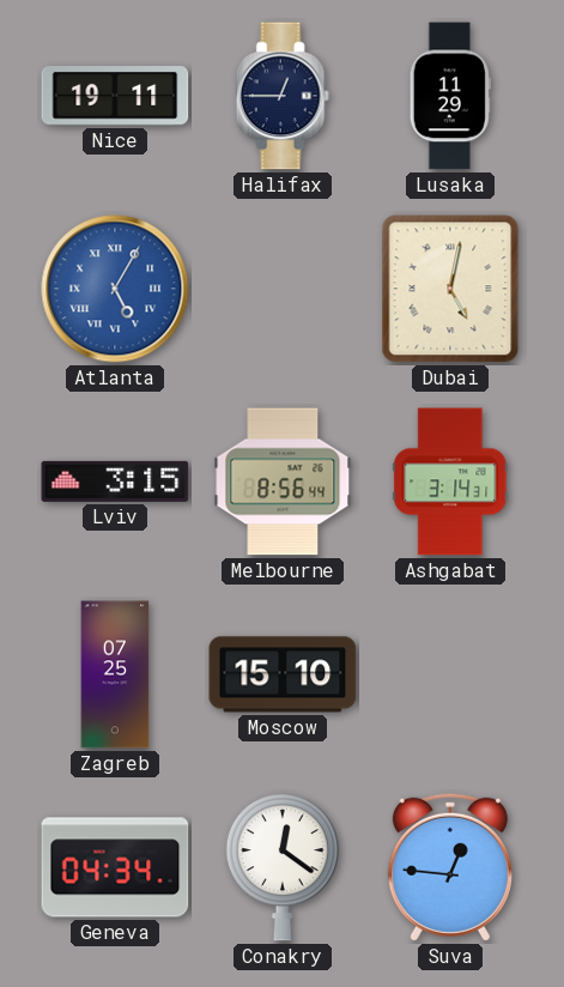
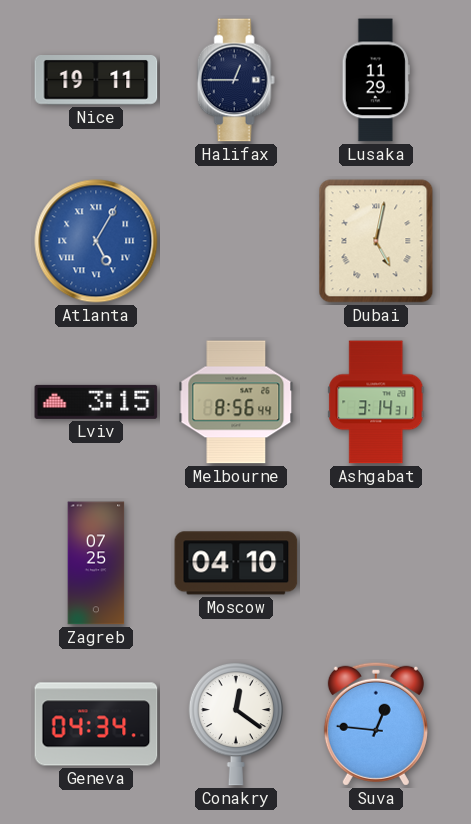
Moscow: 15:10 -> 04:10 (236, 563)
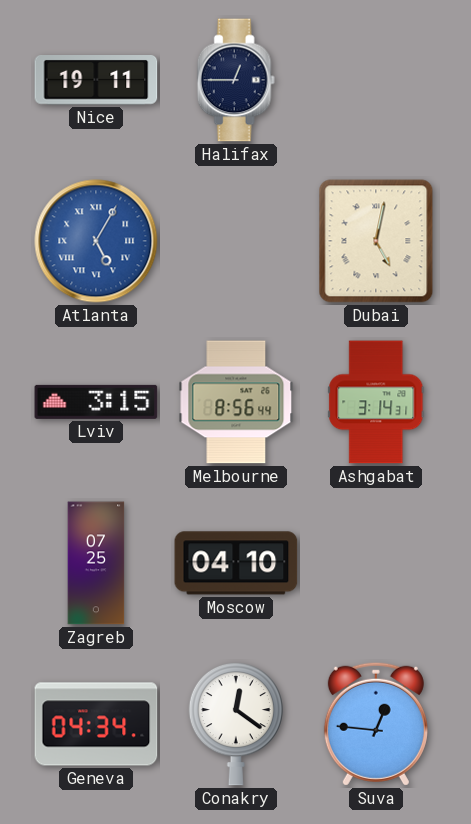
Lusaka: 11:29 -> none (376, 80)
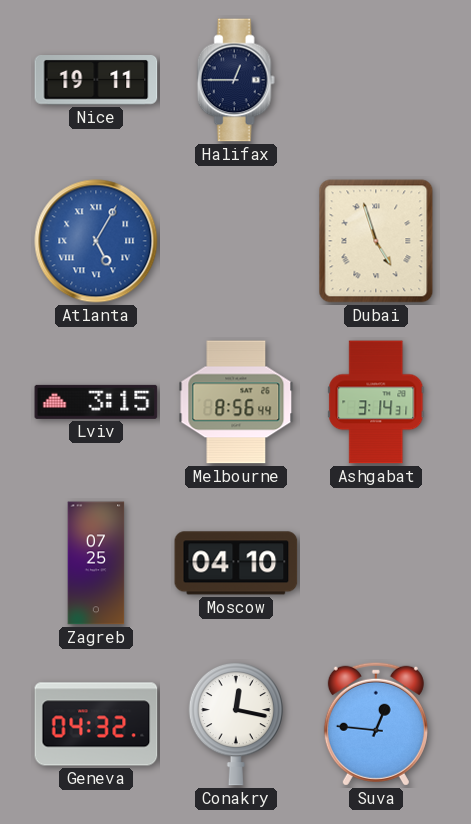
Dubai: 5:02 -> 4:57 (376, 241)
Geneva: 04:34 -> 04:32 (96, 724)
Conakry: 12:21 -> 12:17 (236, 724)
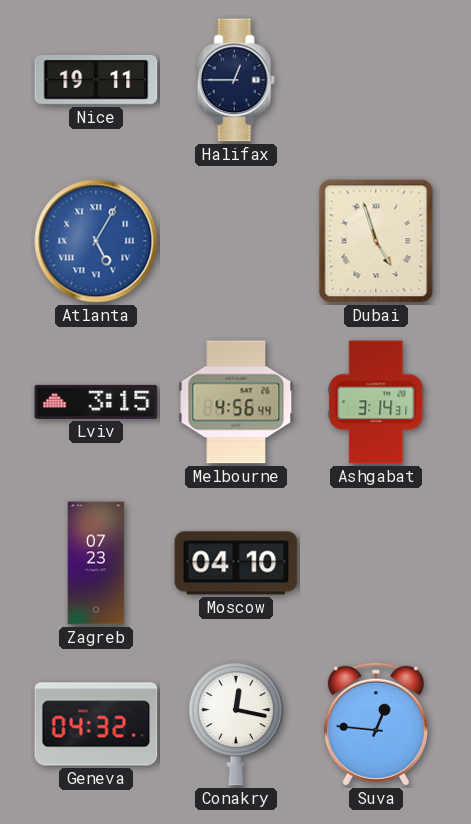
Melbourne: 8:56 -> 4:56 (236, 402)
Zagreb: 07:25 -> 07:23 (96, 563)
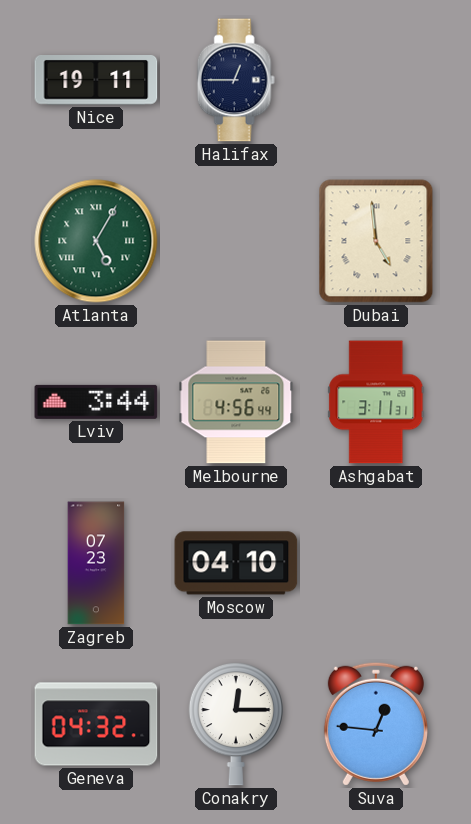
Atlanta dial: blue -> green (96, 241)
Dubai: 4:57 -> 4:59 (376, 241)
Lviv: 3:15 -> 3:44 (96, 402)
Ashgabat: 3:14 -> 3:11 (376, 402)
Conakry: 12:17 -> 12:15 (236, 724)
